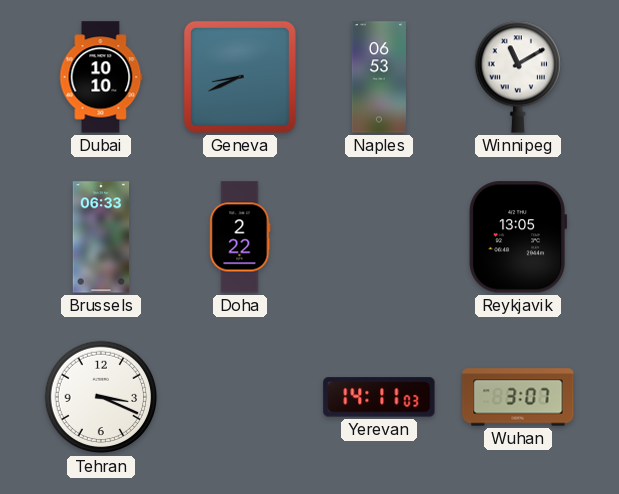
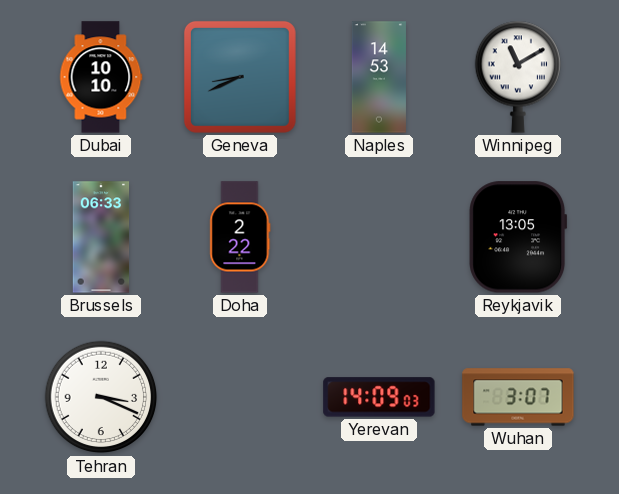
Naples: 06:53 -> 14:53 (379, 77)
Yerevan: 14:11 -> 14:09 (379, 397)
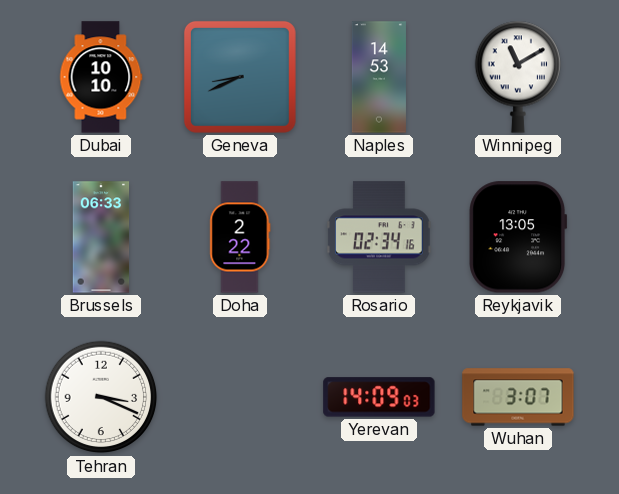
Rosario: none -> 02:34 (379, 237)
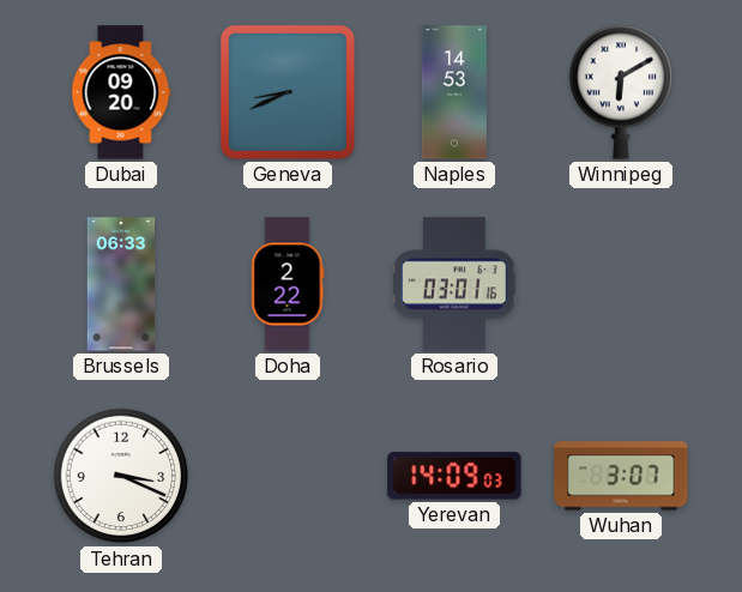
Dubai: 10:10 -> 09:20 (121, 92)
Winnipeg: 11:10 -> 6:10 (620, 92)
Rosario: 02:34 -> 03:01 (454, 284)
Reykjavik: 13:05 -> none (518, 237)
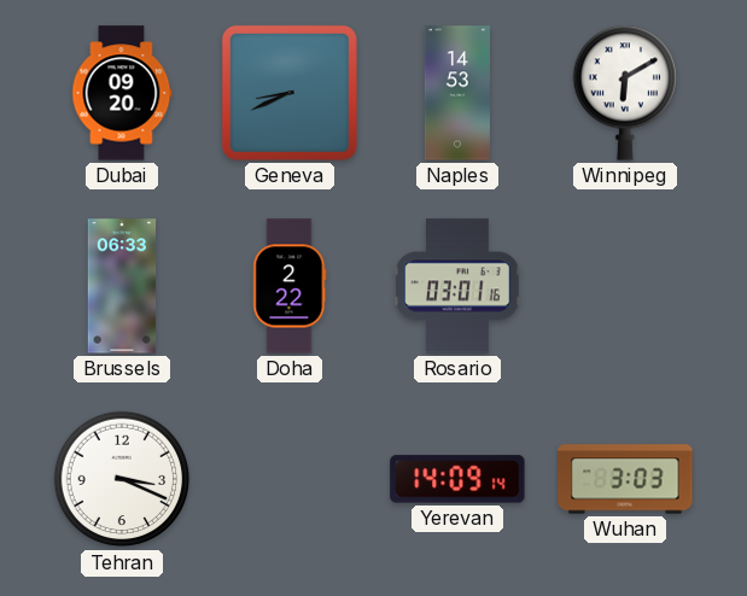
Yerevan: 14:09:03 -> 14:09:14 (457, 479)
Wuhan: 3:07 -> 3:03 (625, 479)
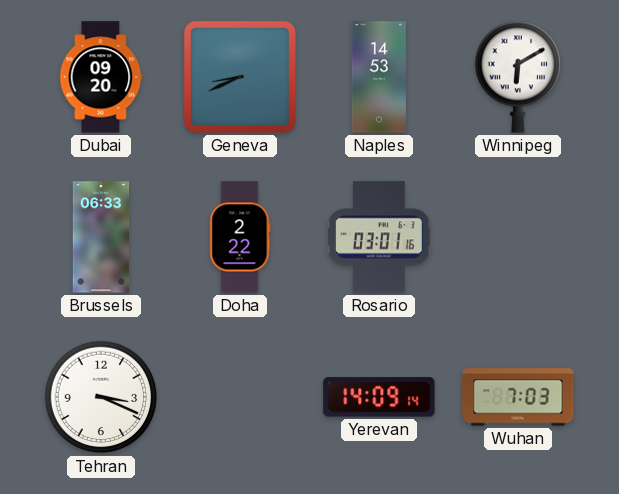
Wuhan: 3:03 -> 7:03 (518, 397)
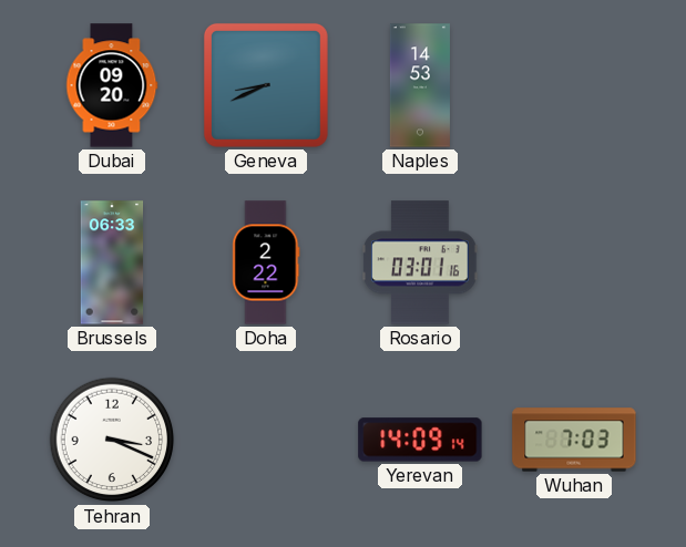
Winnipeg: 6:10 -> none (517, 77)
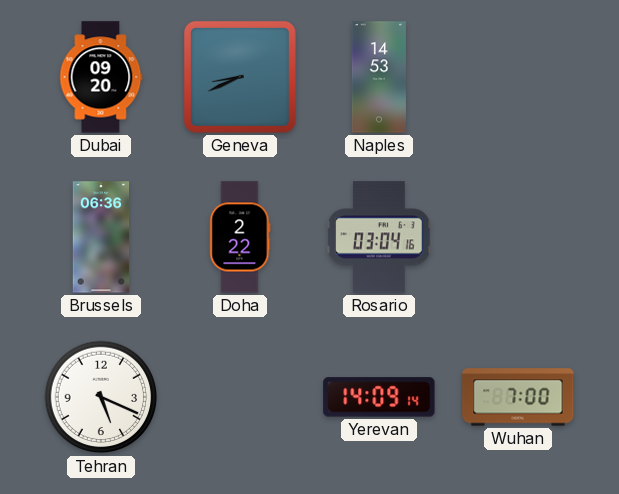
Brussels: 06:33 -> 06:36 (101, 237)
Rosario: 03:01 -> 03:04 (379, 237)
Tehran: 3:19 -> 5:19 (101, 397)
Wuhan: 7:03 -> 7:00 (518, 397)
